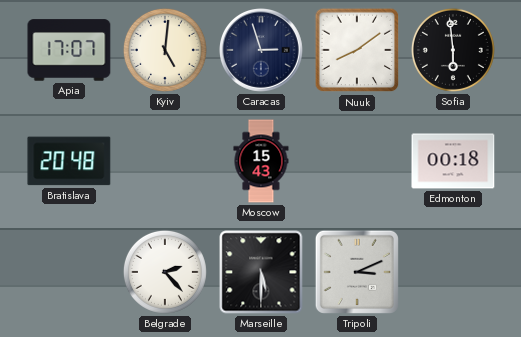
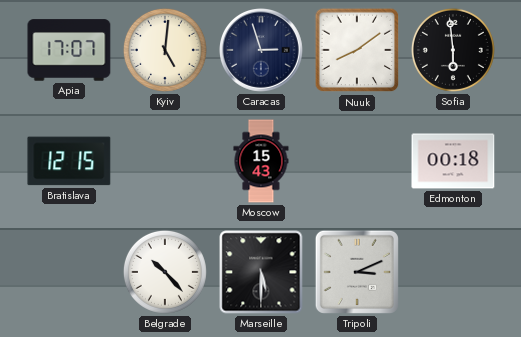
Bratislava: 20:48 -> 12:15 (69, 161)
Belgrade: 2:23 -> 10:23 (165, 272)
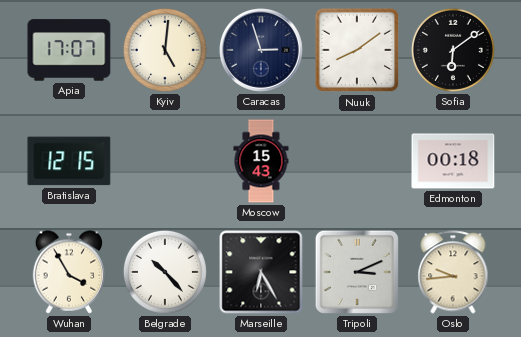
Sofia: 5:59 -> 6:09 (453, 50)
Wuhan: none -> 3:55 (69, 272)
Marseille: 5:30 -> 6:25 (261, 272)
Oslo: none -> 9:44 (453, 272)
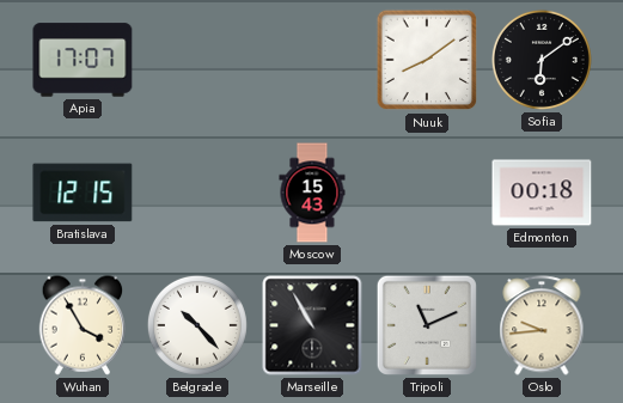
Kyiv: 5:01 -> none (165, 50)
Caracas: 2:57 -> none (262, 51)
Marseille: 6:25 -> 10:55 (312, 325)
Tripoli: 3:11 -> 11:11 (427, 325)
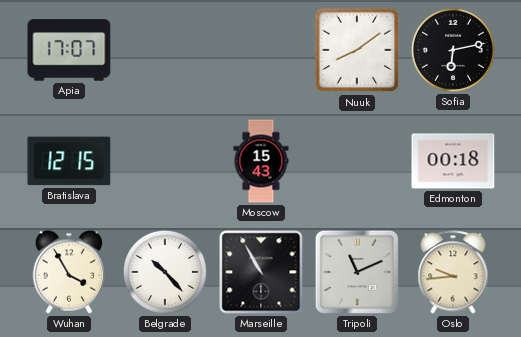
Sofia: 6:09 -> 6:13 (453, 50)
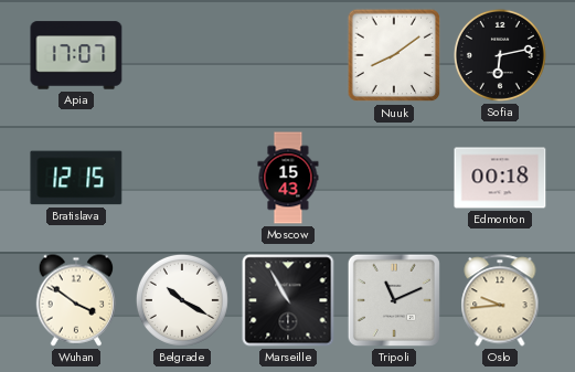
Wuhan: 3:55 -> 3:51 (76, 300)
Belgrade: 10:23 -> 10:20 (182, 300)
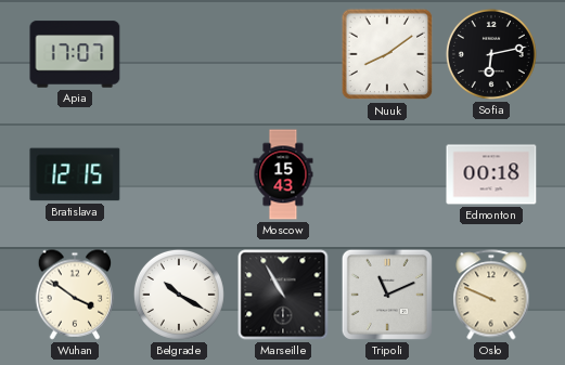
Oslo: 9:44 -> 9:49 (491, 295)
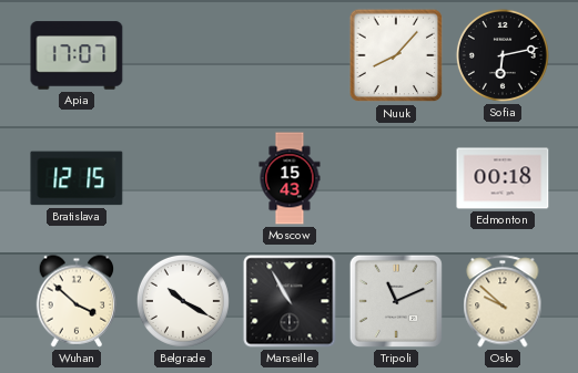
Nuuk: 8:09 -> 8:07 (396, 55)
Wuhan: 3:51 -> 3:52 (77, 301)
Oslo: 9:49 -> 9:52 (503, 301)
